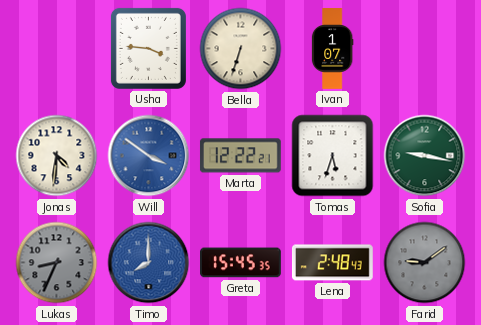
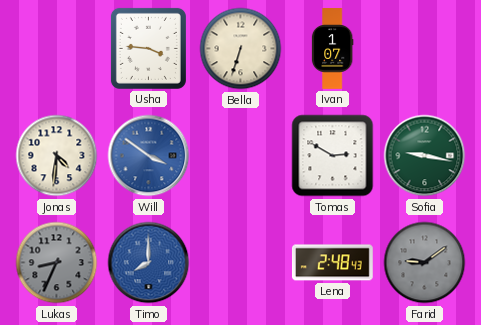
Marta: 12:22 -> none (240, 156)
Tomas: 5:33 -> 2:50 (333, 156)
Greta: 15:45 -> none (241, 263)
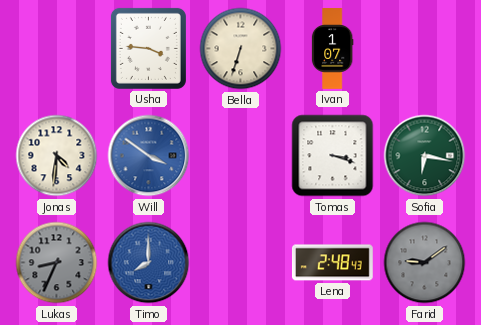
Tomas: 2:50 -> 3:18 (333, 156)
Sofia: 9:17 -> 6:17 (425, 156)
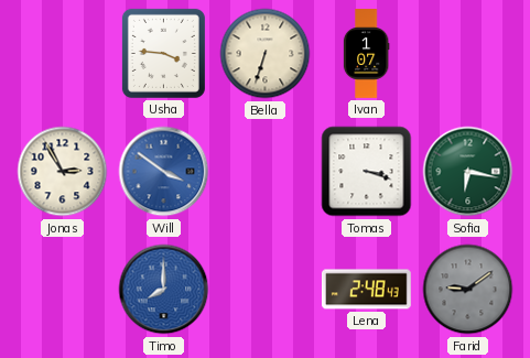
Jonas: 4:31 -> 2:55 (63, 172)
Lukas: 8:34 -> none (57, 263)
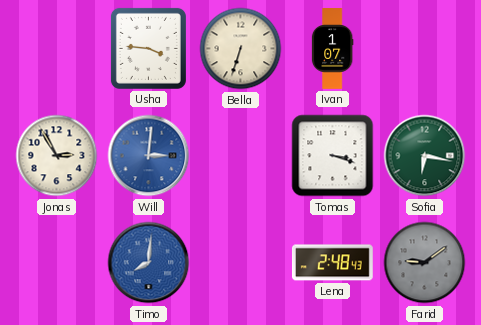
Will: 3:51 -> 3:01 (149, 156)
Timo: 8:00 -> 8:01 (149, 263)
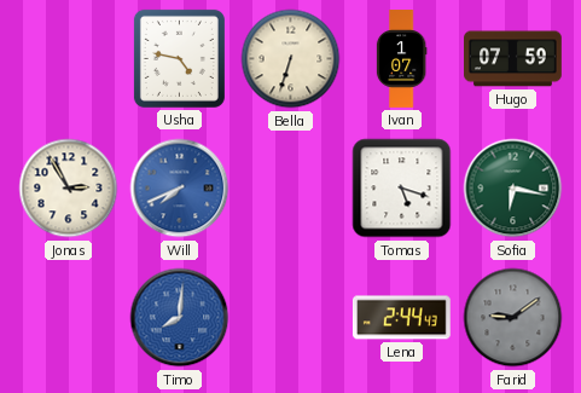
Usha: 3:46 -> 4:47 (179, 58)
Hugo: none -> 07:59 (513, 59)
Will: 3:01 -> 7:41 (180, 189)
Tomas: 3:18 -> 5:18 (402, 189)
Lena: 2:48 -> 2:44 (401, 318)
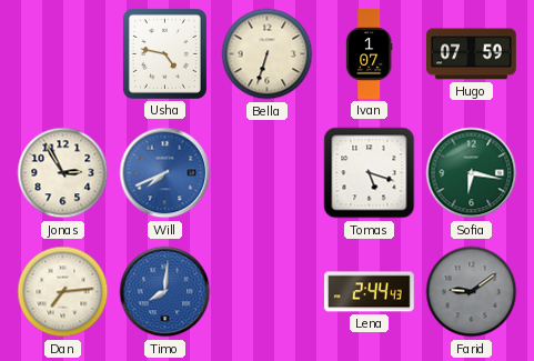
Dan: none -> 7:14 (63, 292)
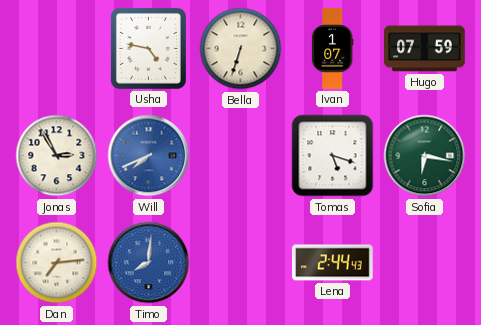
Farid: 9:09 -> none (472, 292)
